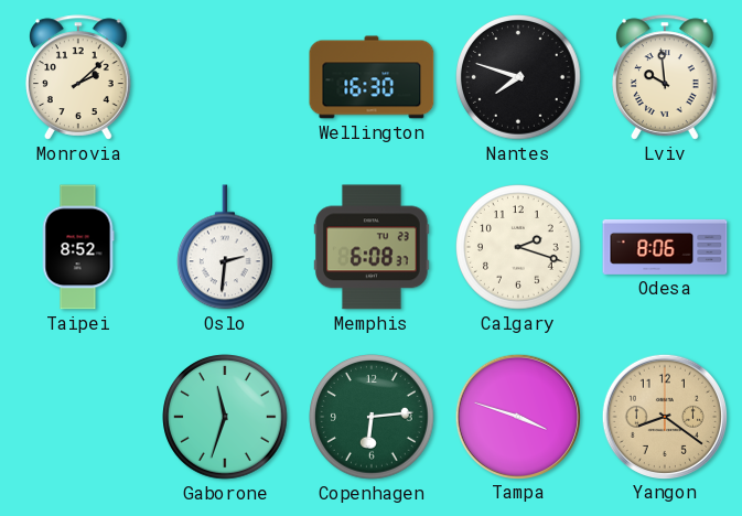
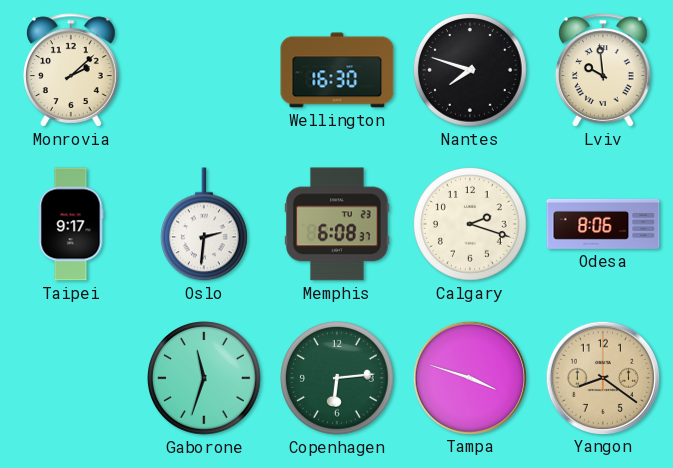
Taipei: 8:52 -> 9:17 (71, 224)
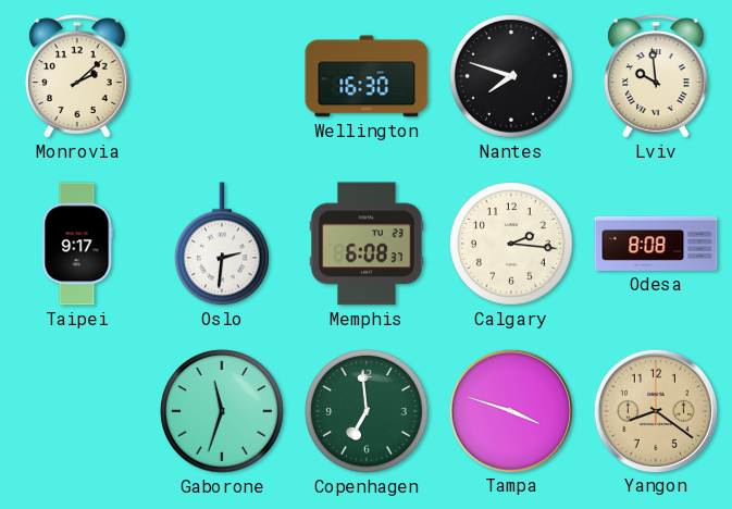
Calgary: 2:18 -> 2:16 (511, 244)
Odesa: 8:06 -> 8:08 (656, 244)
Copenhagen: 6:14 -> 6:59 (367, 411)
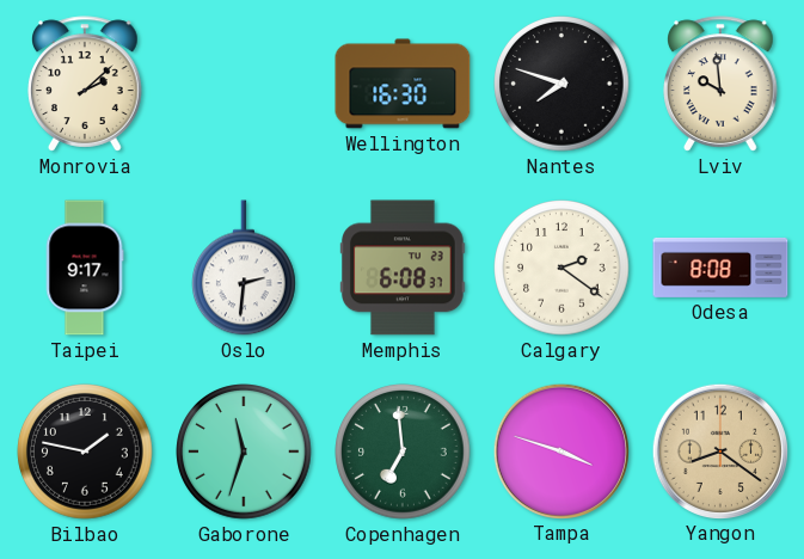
Calgary: 2:16 -> 2:21 (561, 268)
Bilbao: none -> 1:47 (85, 451)
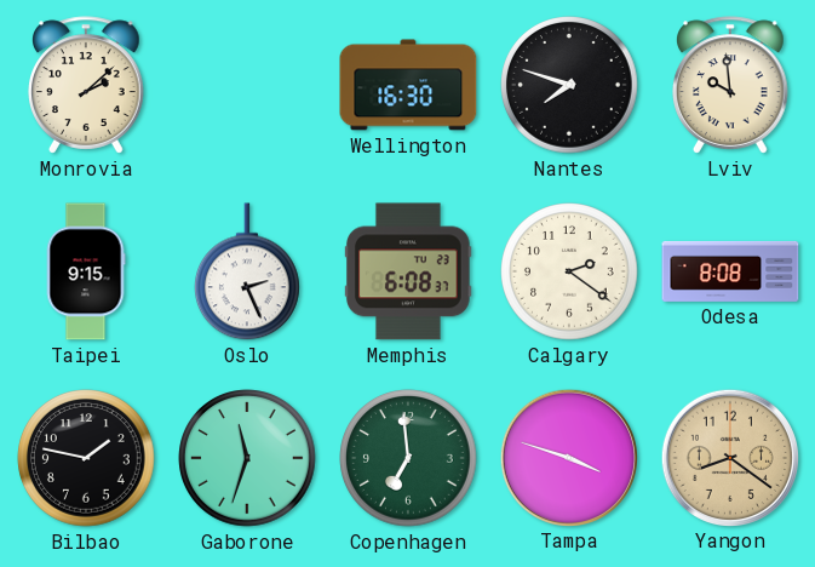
Taipei: 9:17 -> 9:15 (86, 271)
Oslo: 2:31 -> 2:26 (248, 271)
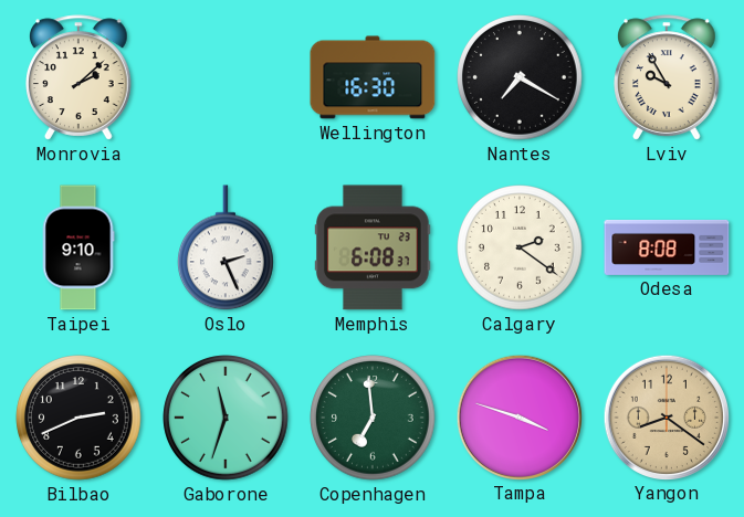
Nantes: 7:48 -> 7:20 (520, 77)
Lviv: 9:59 -> 9:55 (667, 77)
Taipei: 9:15 -> 9:10 (78, 247)
Bilbao: 1:47 -> 2:41 (78, 418)
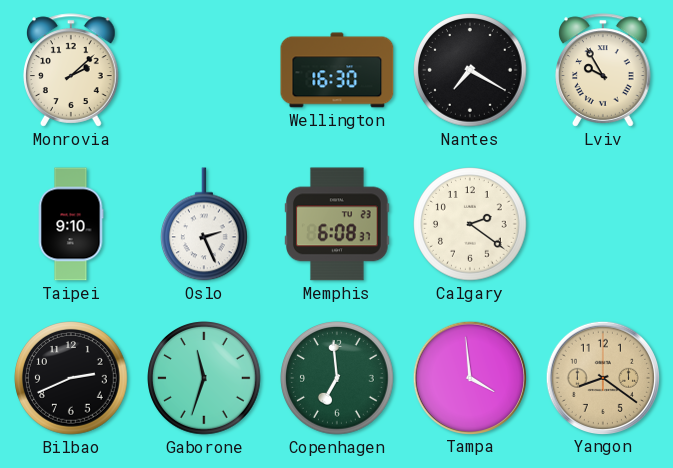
Odesa: 8:08 -> none (667, 247)
Tampa: 3:48 -> 3:59 (469, 377)
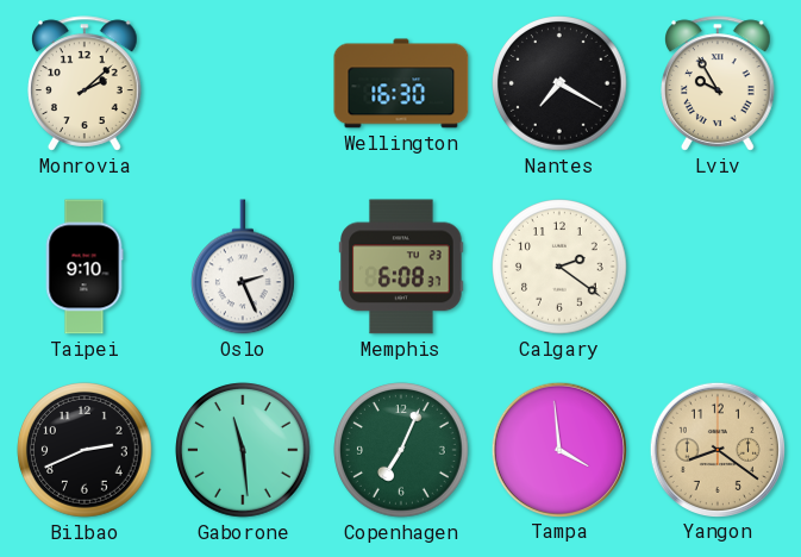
Gaborone: 11:33 -> 11:29 (243, 450)
Copenhagen: 6:59 -> 7:04 (401, 450)
